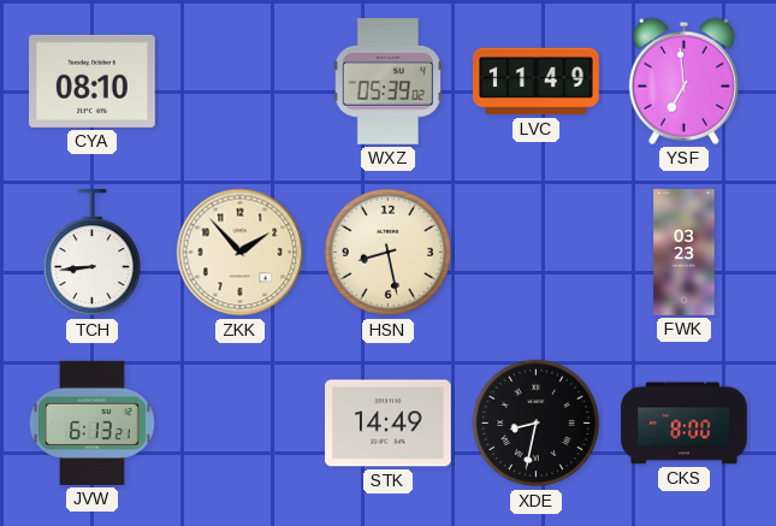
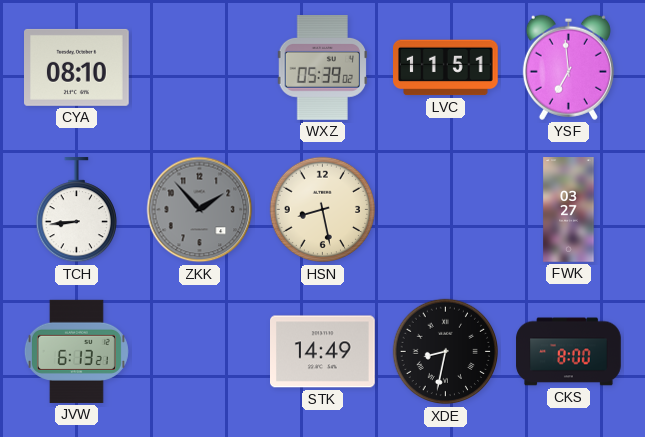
LVC: 11:49 -> 11:51 (446, 68)
ZKK dial: cream -> grey (200, 210)
FWK: 03:23 -> 03:27 (569, 210)
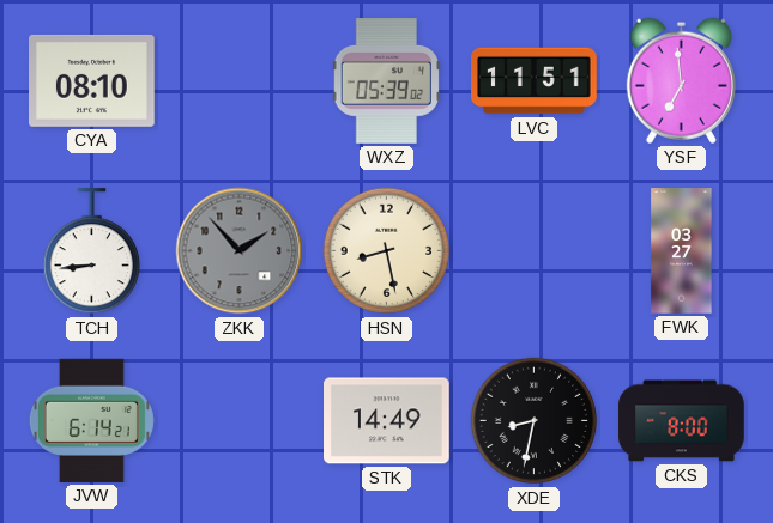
JVW: 6:13 -> 6:14 (91, 420)
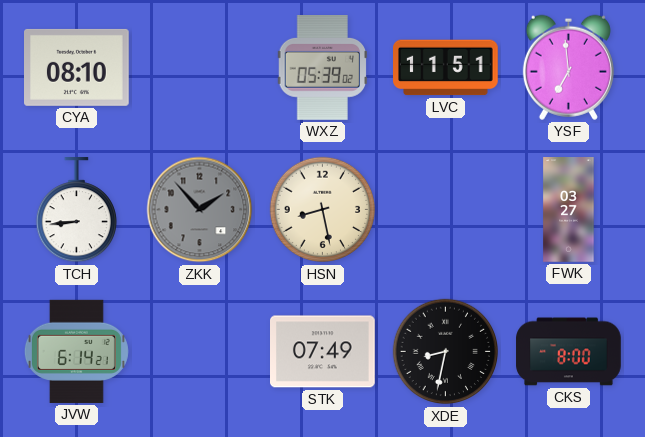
STK: 14:49 -> 07:49 (323, 352)
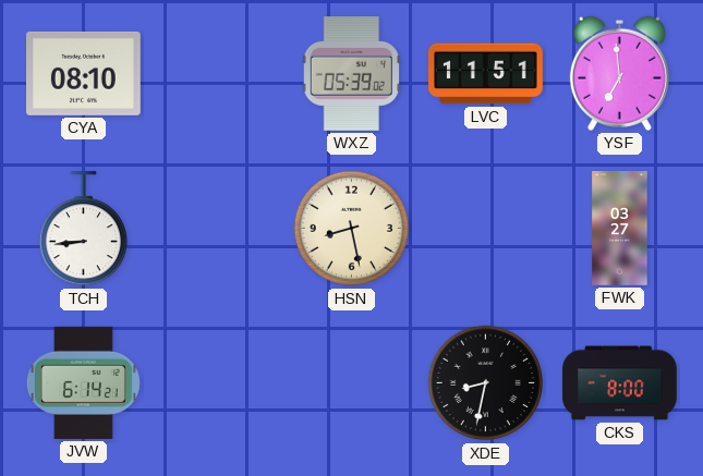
ZKK: 1:53 -> none (200, 210)
STK: 07:49 -> none (323, 352)
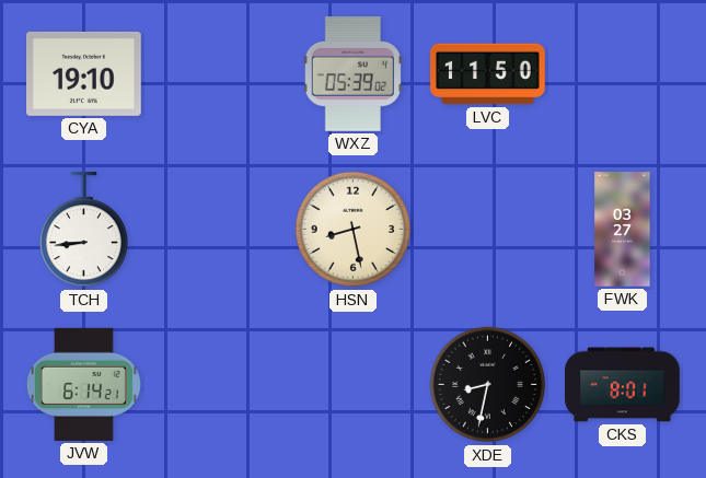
CYA: 08:10 -> 19:10 (84, 73)
LVC: 11:51 -> 11:50 (488, 74)
YSF: 6:59 -> none (619, 73)
CKS: 8:00 -> 8:01 (623, 385)
